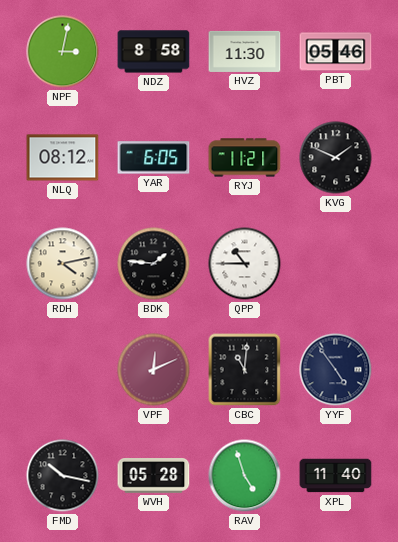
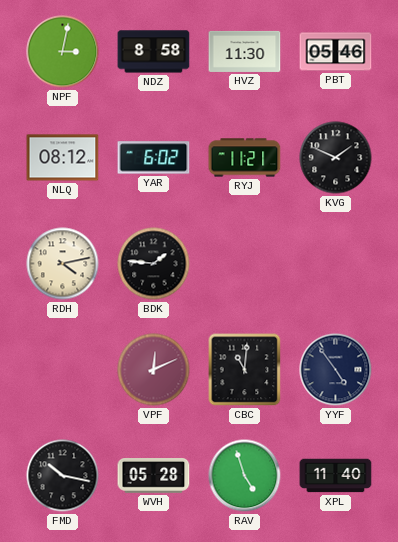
YAR: 6:05 -> 6:02 (154, 158)
QPP: 10:45 -> none (245, 264)
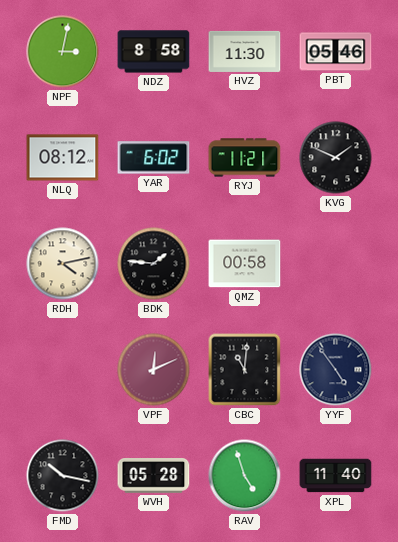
QMZ: none -> 00:58 (245, 264)
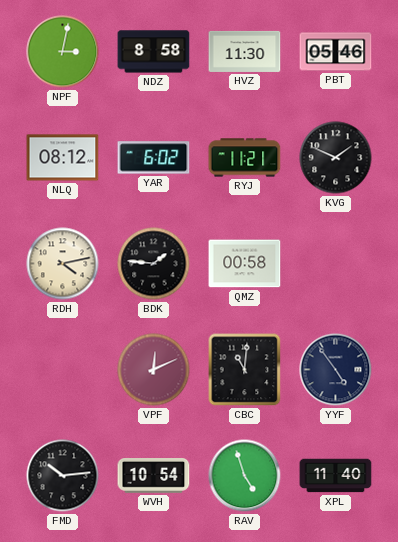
FMD: 10:17 -> 10:14 (63, 476)
WVH: 05:28 -> 10:54 (154, 476)
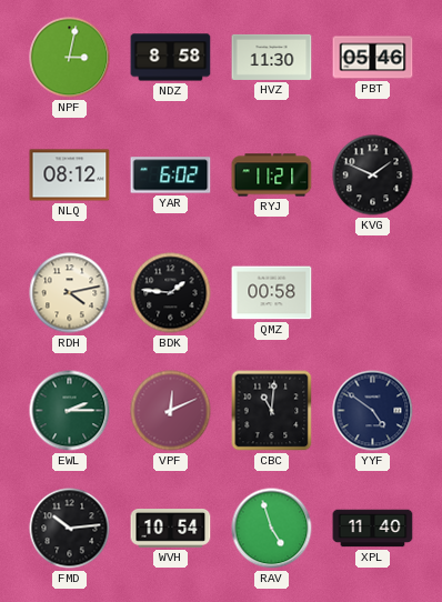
EWL: none -> 2:15 (70, 411)
YYF: 4:54 -> 4:51 (373, 411)
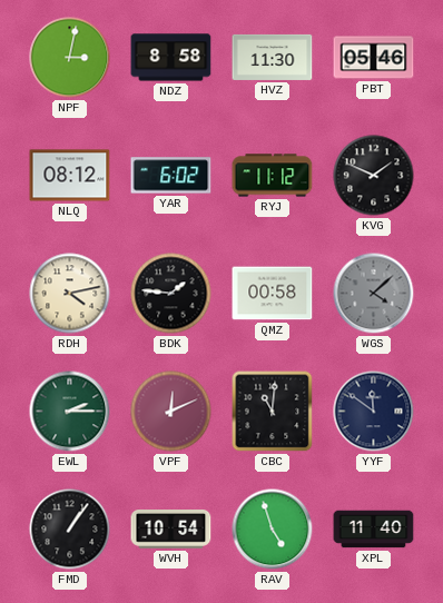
RYJ: 11:21 -> 11:12 (273, 176)
WGS: none -> 4:08 (374, 294)
YYF: 4:51 -> 11:51 (374, 412)
FMD: 10:14 -> 1:06 (70, 530)
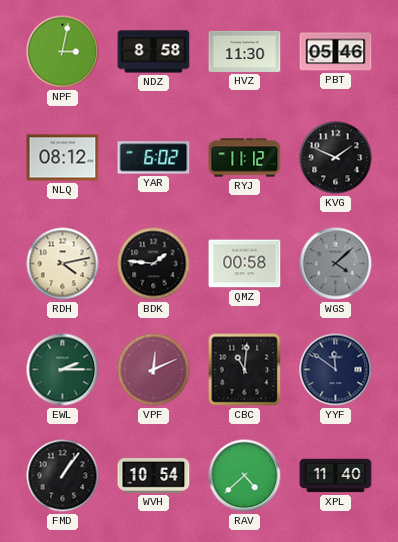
RAV: 4:57 -> 4:38 (245, 476)
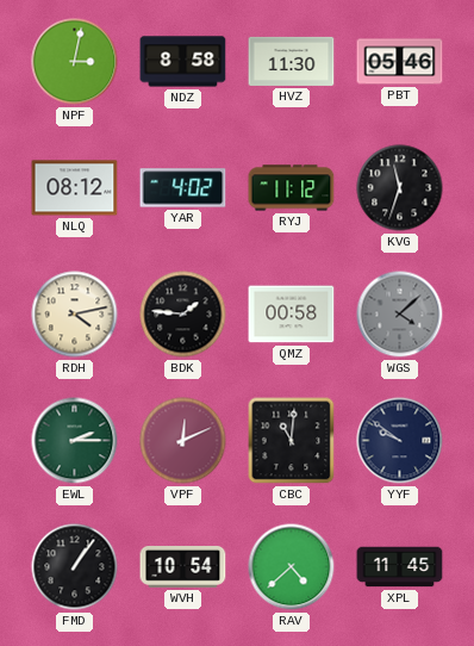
YAR: 6:02 -> 4:02 (183, 188)
KVG: 1:49 -> 11:33 (400, 188)
YYF: 11:51 -> 9:51 (400, 441)
XPL: 11:40 -> 11:45 (400, 567)
